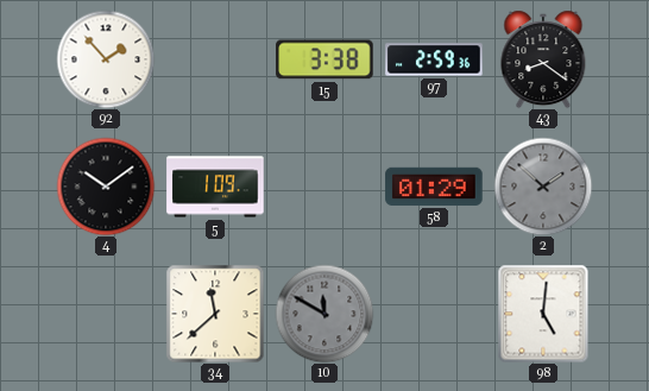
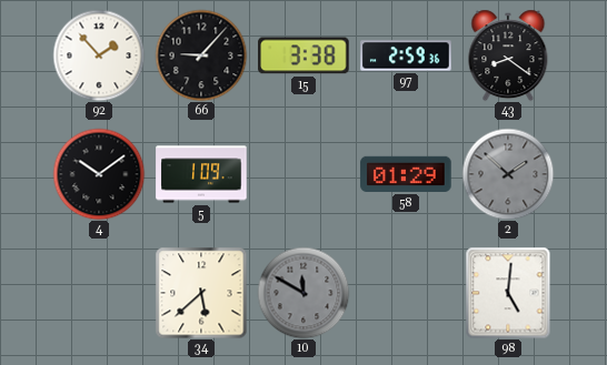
66: none -> 9:07 (201, 55)
34: 11:38 -> 5:38 (201, 293)
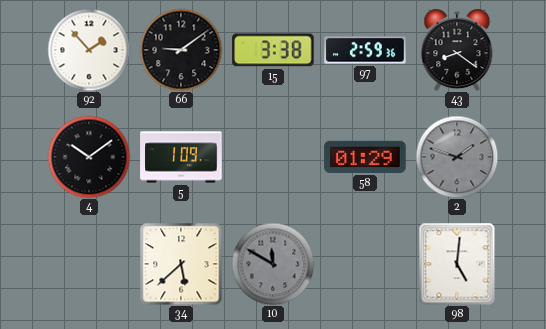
66: 9:07 -> 9:09 (181, 50)
2: 1:52 -> 1:48 (457, 157)
